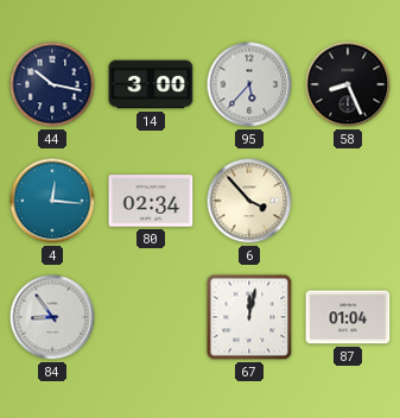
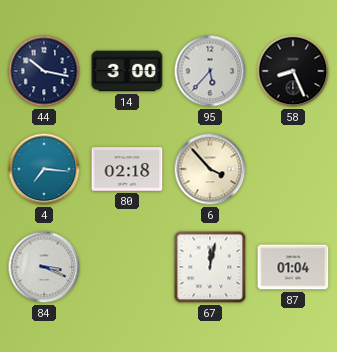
4: 12:16 -> 7:16 (44, 169)
80: 02:34 -> 02:18 (127, 169)
84: 8:54 -> 3:19 (44, 267)
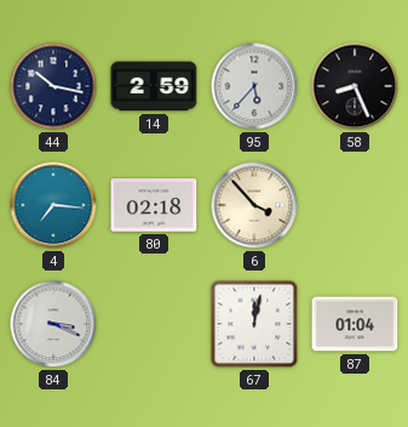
14: 3:00 -> 2:59 (154, 86)
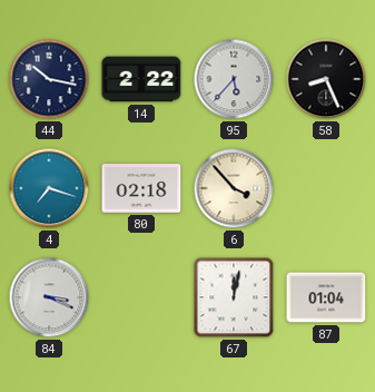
14: 2:59 -> 2:22 (141, 79)
4: 7:16 -> 7:18 (49, 188)
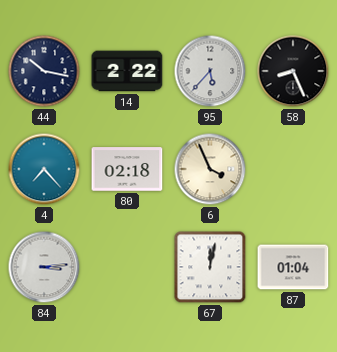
4: 7:18 -> 7:23 (44, 169)
6: 3:53 -> 3:56 (210, 169)
84: 3:19 -> 3:14 (44, 267)
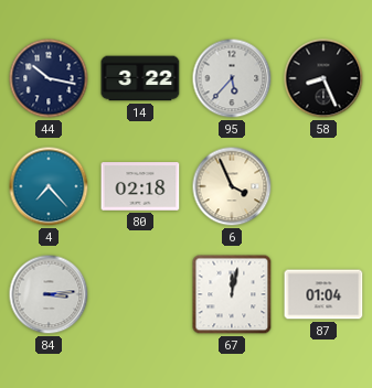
14: 2:22 -> 3:22 (140, 78)
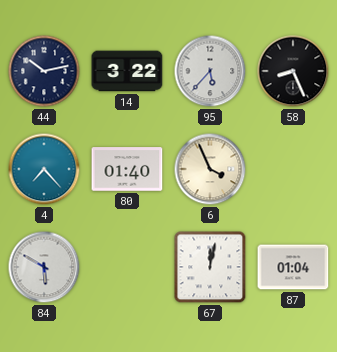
44: 10:17 -> 10:13 (44, 71)
80: 02:18 -> 01:40 (127, 169)
84: 3:14 -> 5:50 (44, 267)
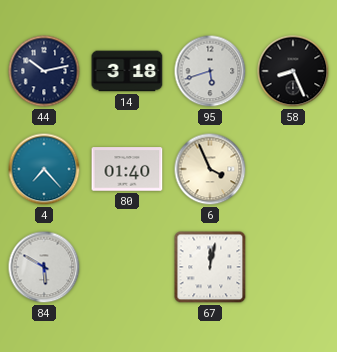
14: 3:22 -> 3:18 (127, 71)
95: 5:37 -> 5:42 (210, 71)
87: 01:04 -> none (293, 267)
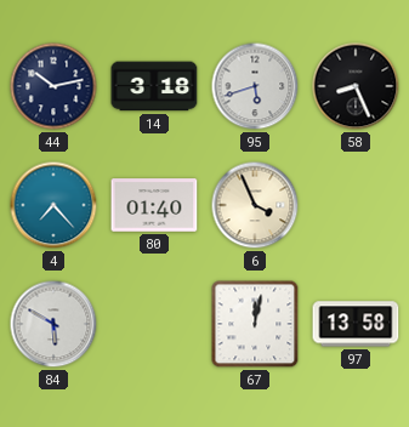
97: none -> 13:58 (356, 324)
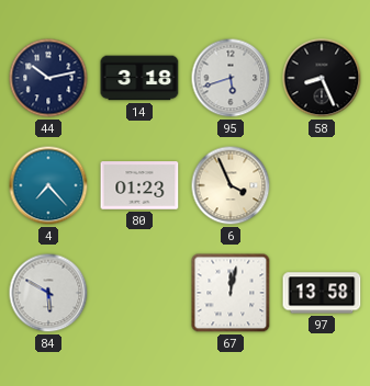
80: 01:40 -> 01:23 (139, 185)
